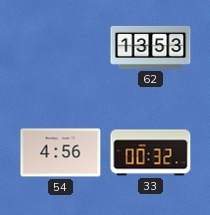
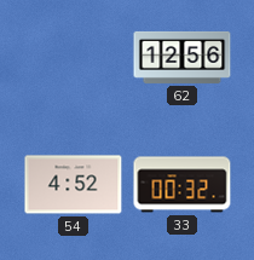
62: 13:53 -> 12:56 (183, 57)
54: 4:56 -> 4:52 (74, 185)
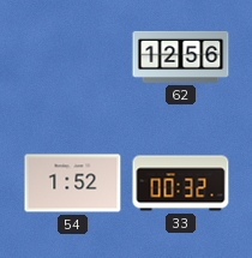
54: 4:52 -> 1:52 (73, 184)
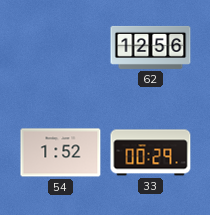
33: 00:32 -> 00:29 (151, 153)
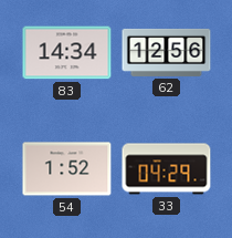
83: none -> 14:34 (67, 53)
33: 00:29 -> 04:29 (167, 169)
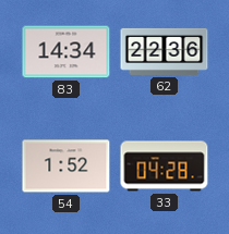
62: 12:56 -> 22:36 (165, 51)
33: 04:29 -> 04:28 (165, 167)
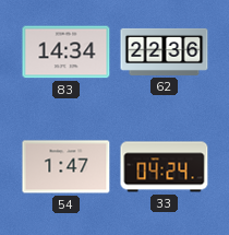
54: 1:52 -> 1:47 (67, 167)
33: 04:28 -> 04:24 (165, 167)
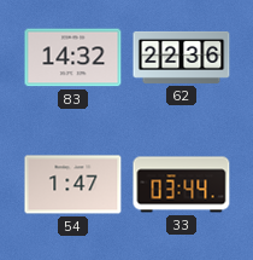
83: 14:34 -> 14:32 (73, 58)
33: 04:24 -> 03:44 (182, 185)
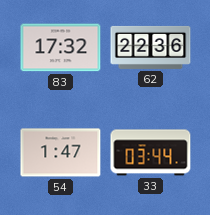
83: 14:32 -> 17:32 (61, 48)
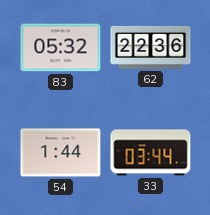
83: 17:32 -> 05:32 (61, 48)
54: 1:47 -> 1:44 (61, 153)
